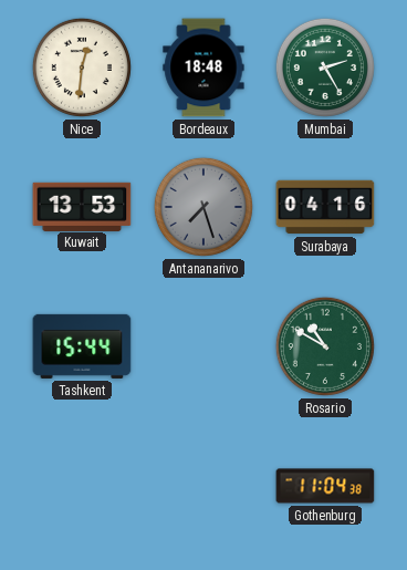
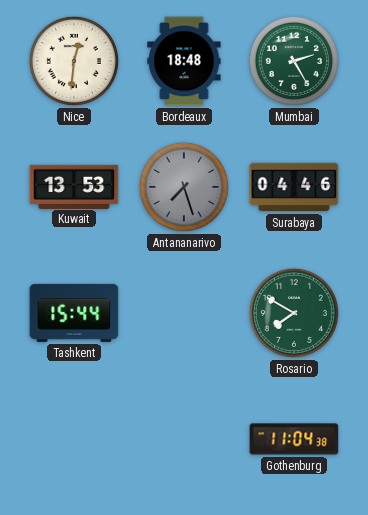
Surabaya: 04:16 -> 04:46 (294, 187)
Rosario: 10:50 -> 7:50 (294, 313)
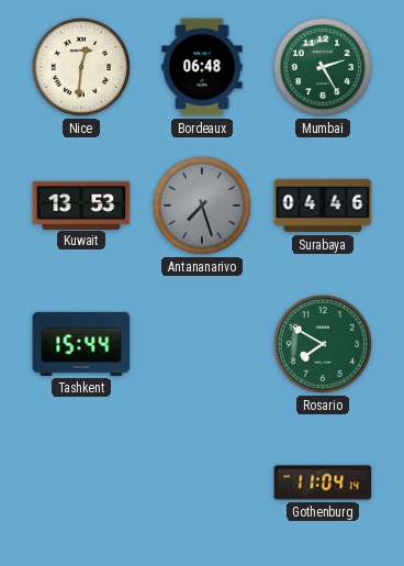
Bordeaux: 18:48 -> 06:48 (202, 67)
Gothenburg: 11:04:38 -> 11:04:14 (323, 482)
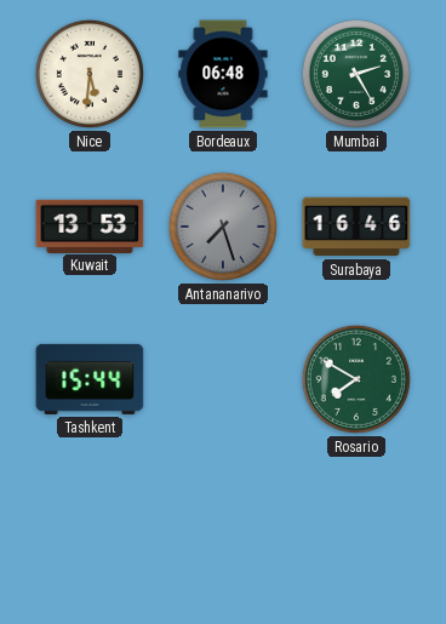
Nice: 12:31 -> 5:31 (90, 74)
Surabaya: 04:46 -> 16:46 (356, 227)
Gothenburg: 11:04 -> none (323, 482)
